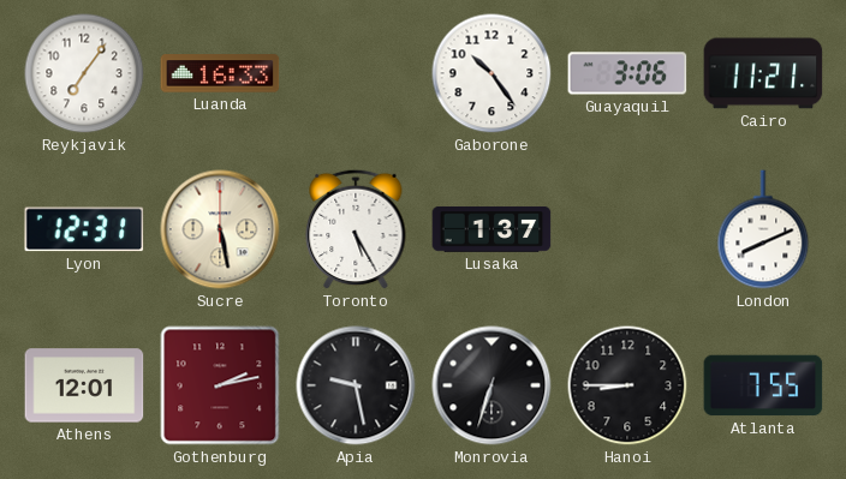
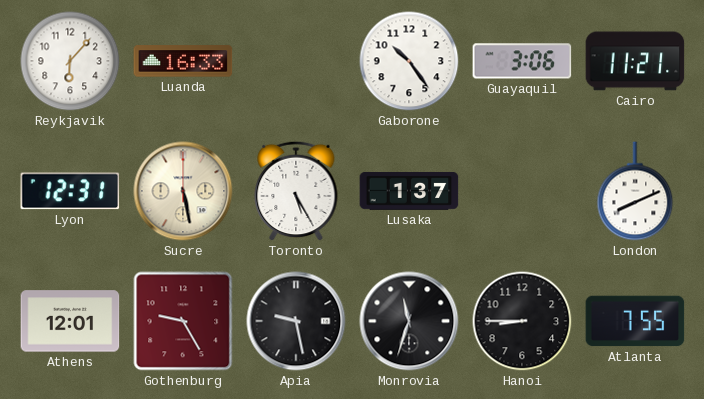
Reykjavik: 7:06 -> 6:07 (70, 61)
Gothenburg: 2:13 -> 9:25 (183, 321)
Monrovia: 6:33 -> 11:33 (409, 321)
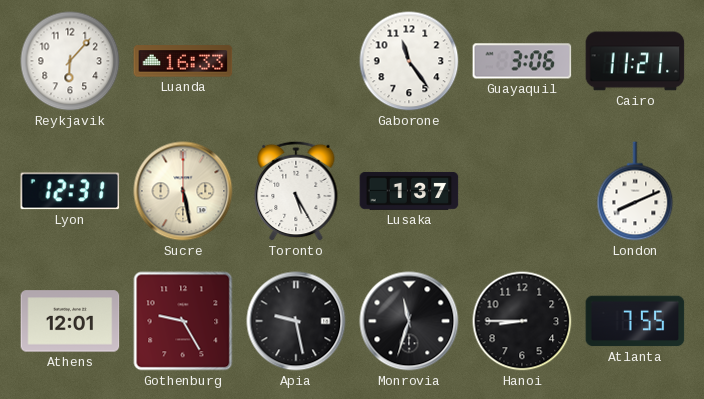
Gaborone: 10:24 -> 11:24 (409, 61)
